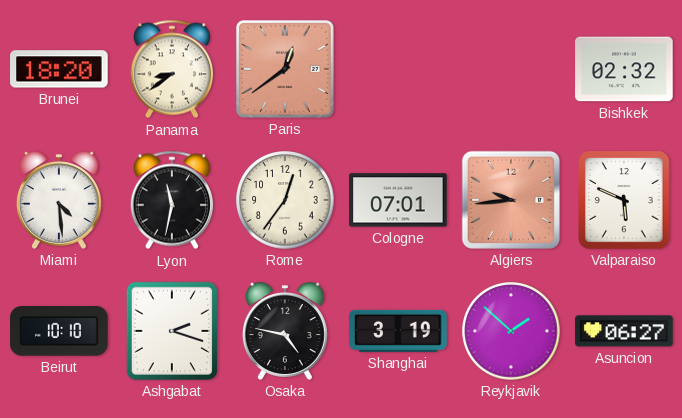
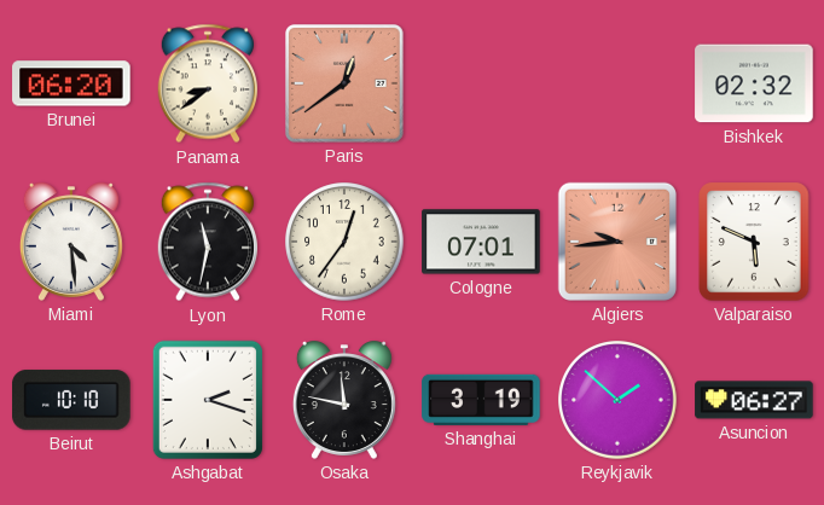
Brunei: 18:20 -> 06:20 (71, 83)
Osaka: 4:47 -> 11:47 (344, 400)
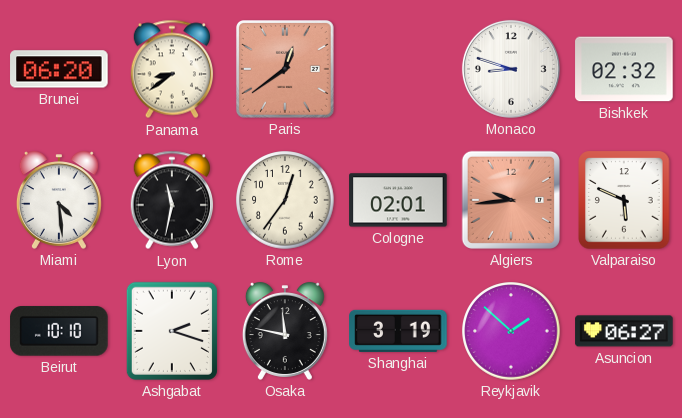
Monaco: none -> 8:48 (511, 69)
Cologne: 07:01 -> 02:01 (398, 200)
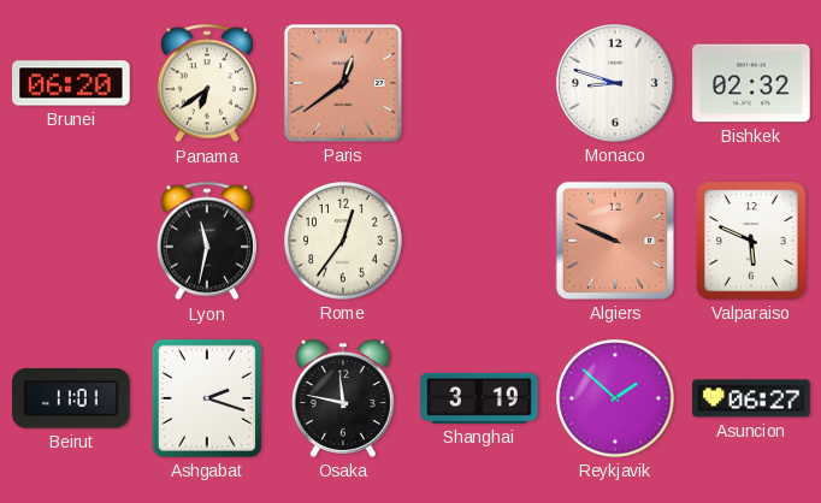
Panama: 8:39 -> 6:39 (206, 83)
Miami: 4:29 -> none (59, 200)
Cologne: 02:01 -> none (398, 200)
Algiers: 9:44 -> 9:49 (615, 241)
Beirut: 10:10 -> 11:01 (71, 398)
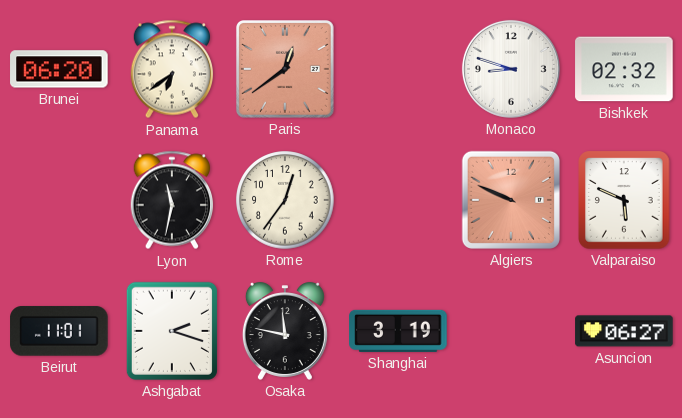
Reykjavik: 1:52 -> none (615, 398)
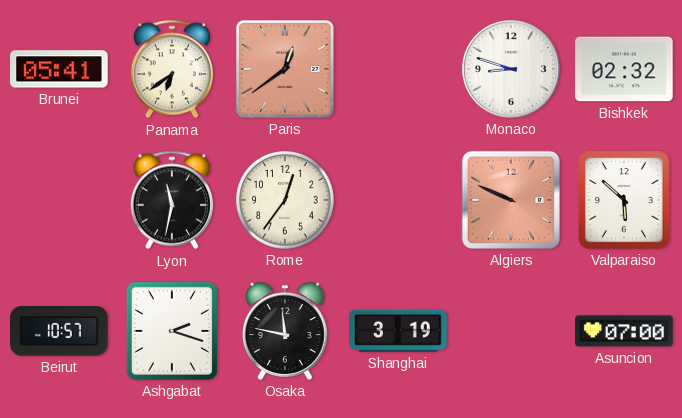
Brunei: 06:20 -> 05:41 (59, 69)
Valparaiso: 5:49 -> 5:52 (624, 200)
Beirut: 11:01 -> 10:57 (59, 331)
Asuncion: 06:27 -> 07:00 (624, 331)
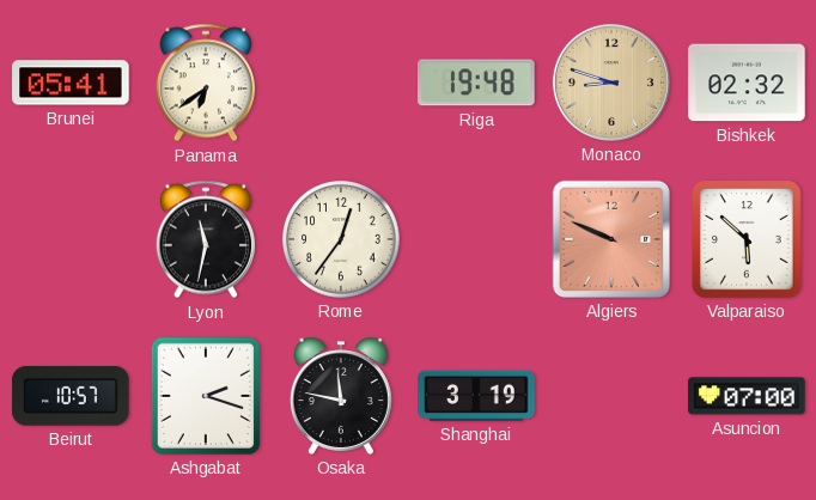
Paris: 12:39 -> none (286, 70)
Riga: none -> 19:48 (476, 83)
Monaco dial: white -> champagne (611, 83)
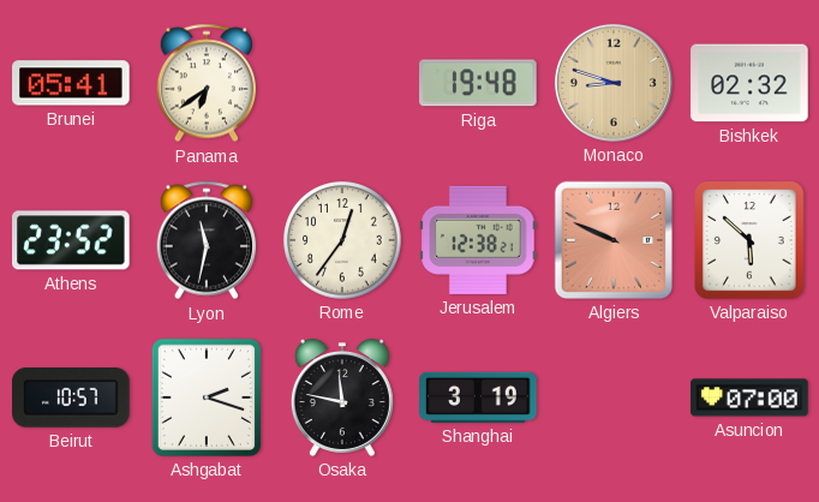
Athens: none -> 23:52 (71, 240)
Jerusalem: none -> 12:38 (478, 240)
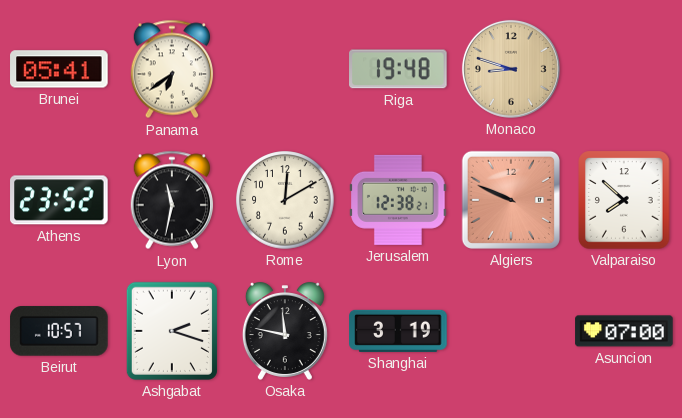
Bishkek: 02:32 -> none (749, 83)
Rome: 12:36 -> 12:10 (285, 200)
Valparaiso: 5:52 -> 7:52 (624, 200)
